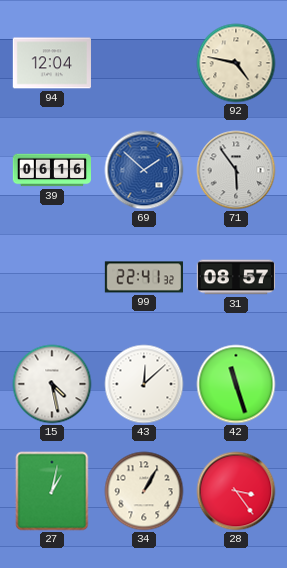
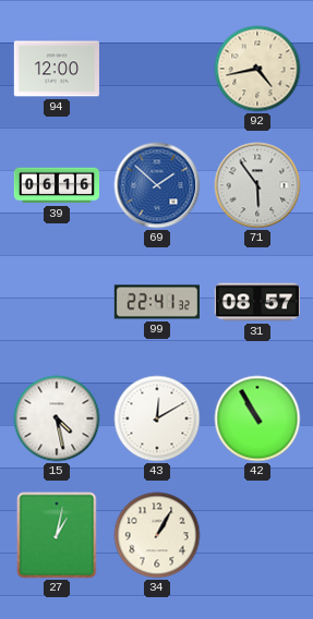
94: 12:04 -> 12:00 (57, 69)
92: 4:47 -> 4:43 (257, 69)
43: 12:08 -> 12:10 (157, 418)
42: 11:27 -> 10:55 (257, 418)
28: 3:24 -> none (236, 491)
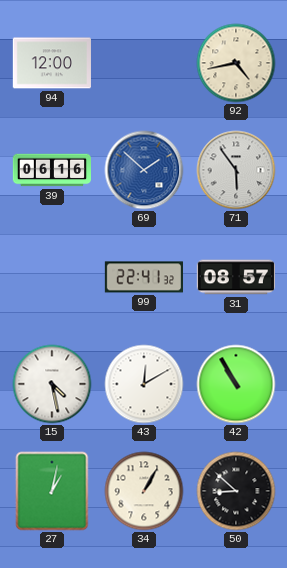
50: none -> 8:52 (236, 491)
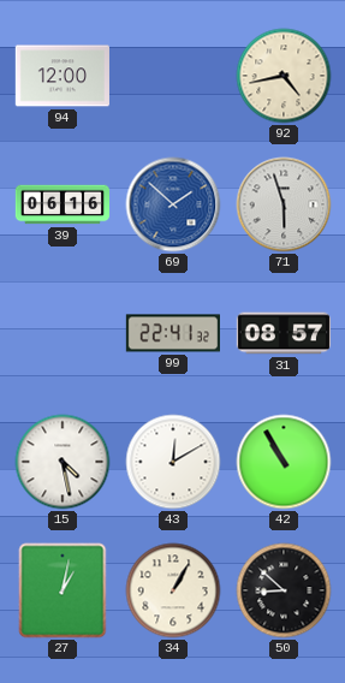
71: 5:54 -> 5:57 (284, 204)
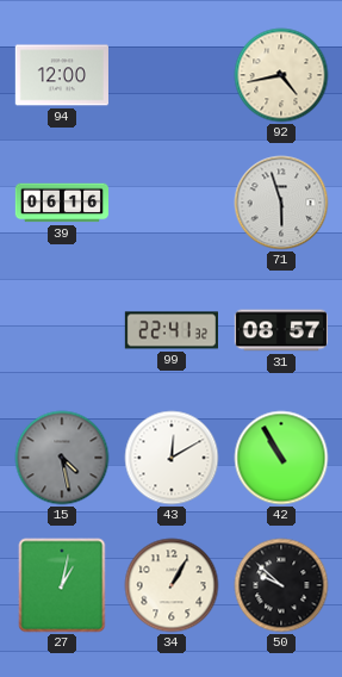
69: 1:52 -> none (173, 204)
15 dial: white -> grey (62, 458)
50: 8:52 -> 9:52 (281, 585)
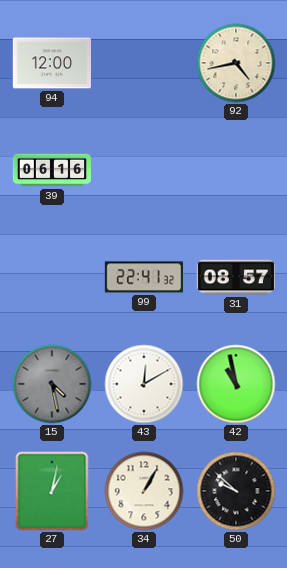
71: 5:57 -> none (281, 203)
42: 10:55 -> 10:58 (236, 384)
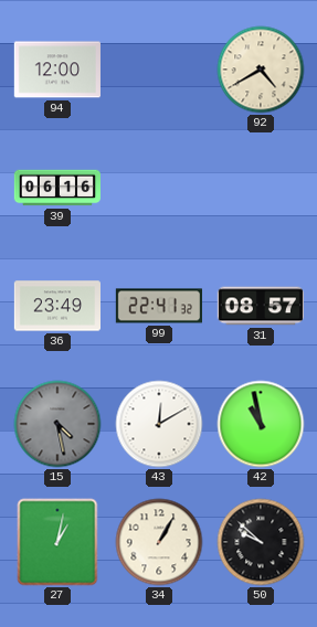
92: 4:43 -> 4:40 (261, 70)
36: none -> 23:49 (56, 306)
